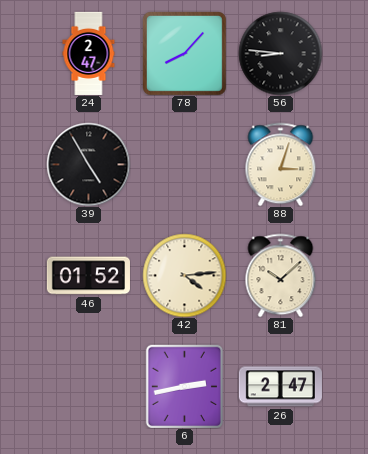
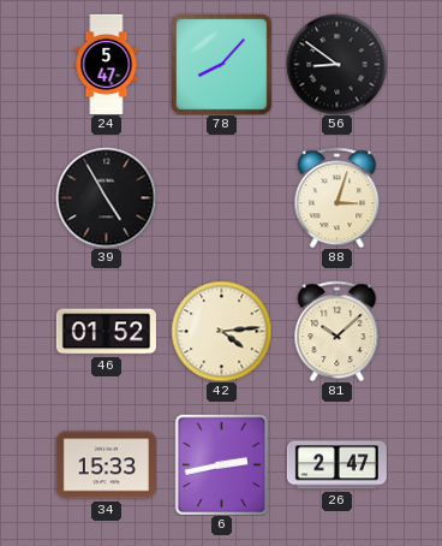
24: 2:47 -> 5:47 (107, 64)
56: 8:46 -> 8:51 (336, 64)
34: none -> 15:33 (106, 465)
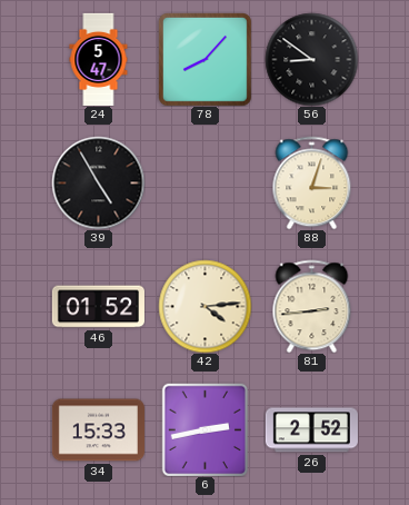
81: 10:08 -> 2:44 (312, 306)
26: 2:47 -> 2:52 (311, 430)
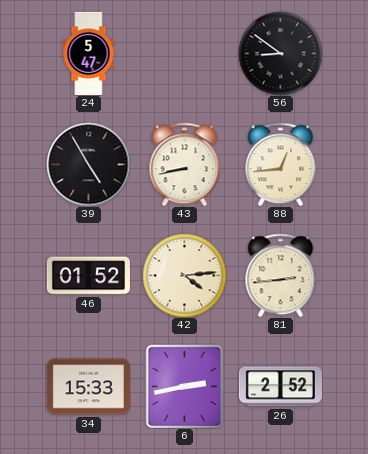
78: 8:07 -> none (205, 59)
43: none -> 8:43 (185, 164)
88: 3:03 -> 12:44 (281, 164)
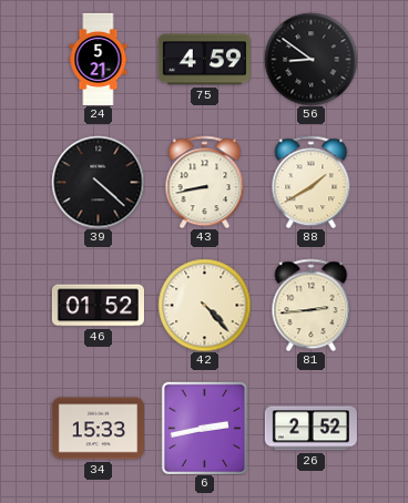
24: 5:47 -> 5:21 (99, 59)
75: none -> 4:59 (204, 60)
39: 4:55 -> 4:22 (98, 182)
88: 12:44 -> 1:40 (312, 182)
42: 4:14 -> 4:23 (204, 305)
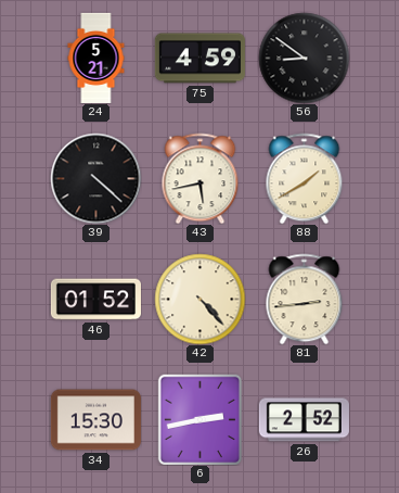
43: 8:43 -> 5:43 (201, 178)
34: 15:33 -> 15:30 (95, 420)
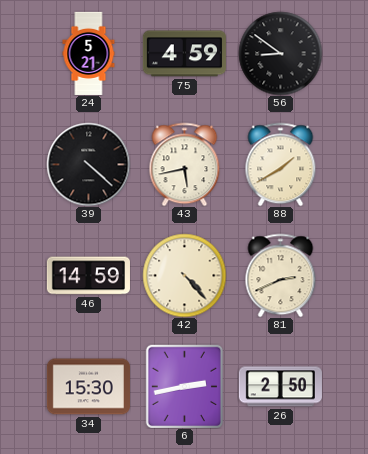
46: 01:52 -> 14:59 (88, 276)
81: 2:44 -> 2:41 (281, 275)
26: 2:52 -> 2:50 (280, 387)
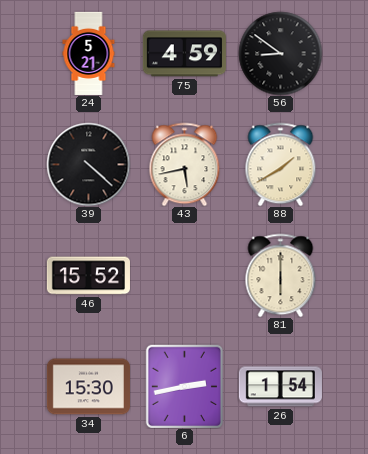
46: 14:59 -> 15:52 (88, 276)
42: 4:23 -> none (184, 275)
81: 2:41 -> 6:00 (281, 275)
26: 2:50 -> 1:54 (280, 387)
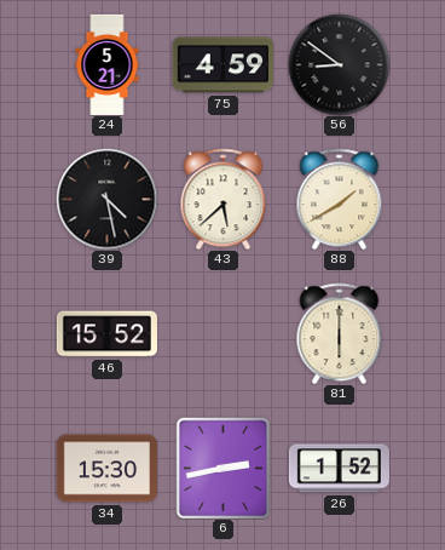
39: 4:22 -> 4:28 (106, 199)
43: 5:43 -> 5:38 (224, 199)
26: 1:54 -> 1:52 (339, 469)
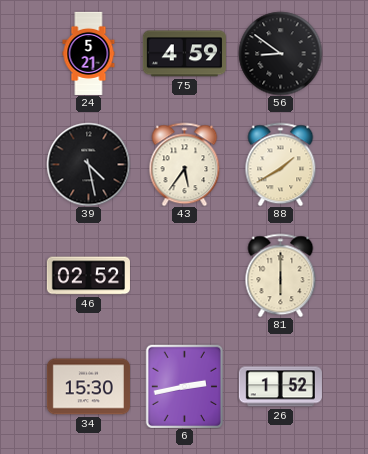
43: 5:38 -> 5:36 (185, 164)
46: 15:52 -> 02:52 (88, 276)
